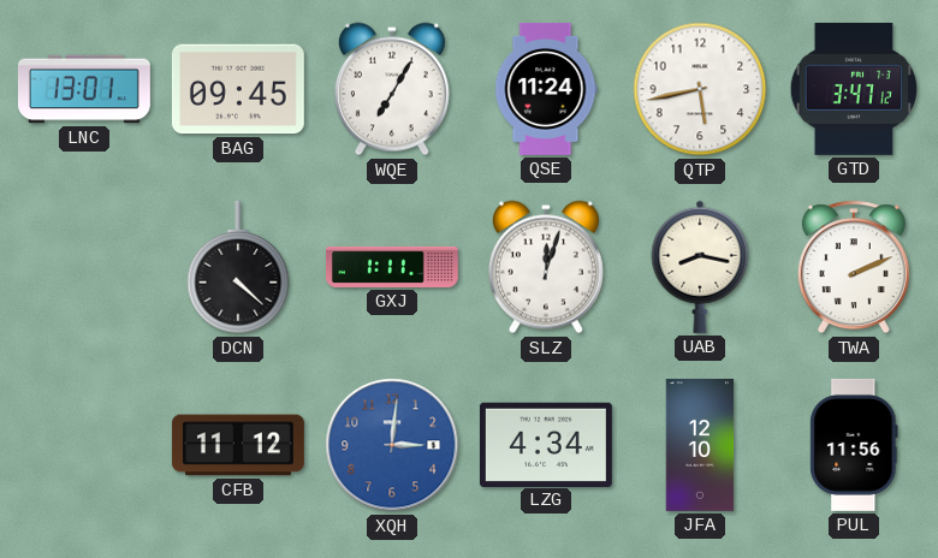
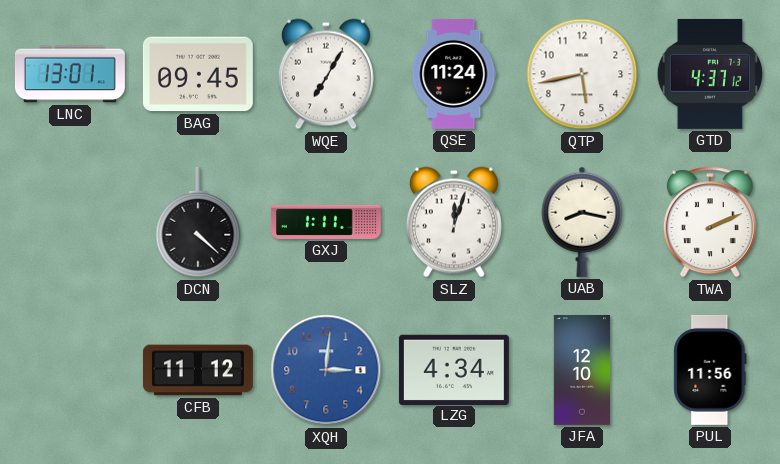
GTD: 3:47 -> 4:37 (709, 74)
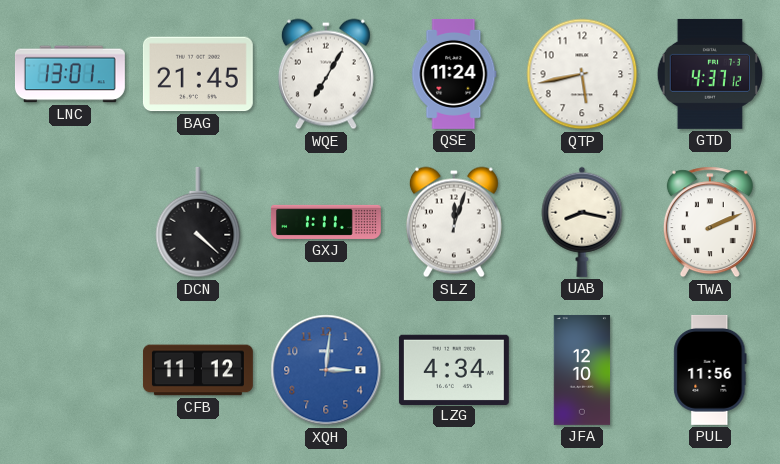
BAG: 09:45 -> 21:45 (198, 74)
